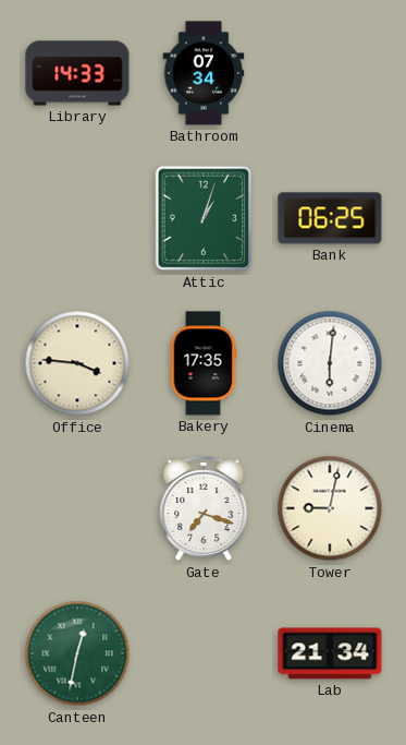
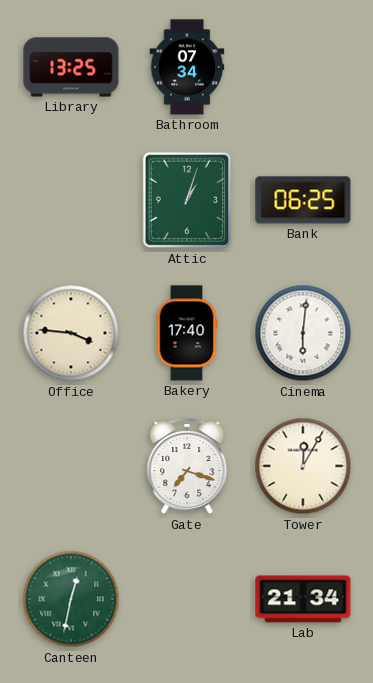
Library: 14:33 -> 13:25 (71, 67)
Bakery: 17:35 -> 17:40 (187, 333)
Tower: 9:02 -> 12:05 (303, 466)
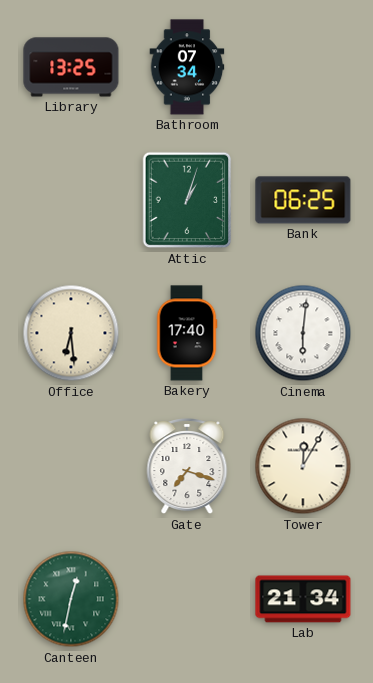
Office: 3:46 -> 6:29 (71, 333)
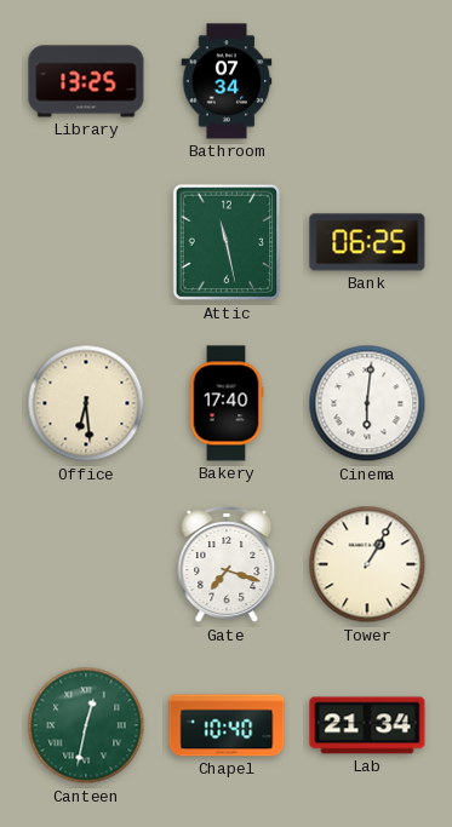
Attic: 1:03 -> 11:28 (227, 242)
Tower: 12:05 -> 1:05 (367, 564)
Chapel: none -> 10:40 (227, 725)
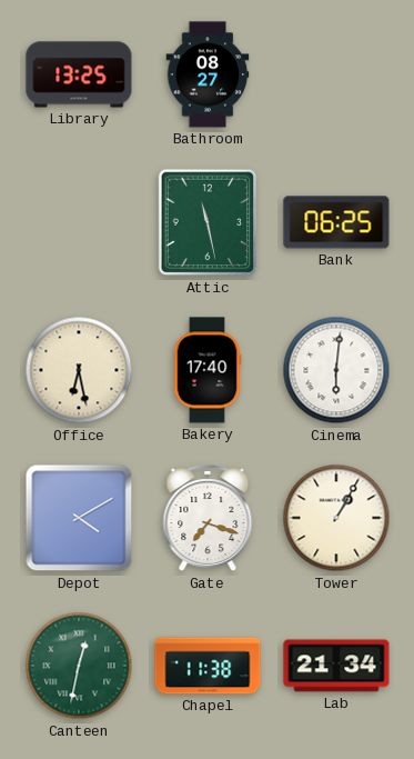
Bathroom: 07:34 -> 08:27 (208, 74)
Office: 6:29 -> 6:28 (79, 370)
Depot: none -> 4:10 (79, 518)
Chapel: 10:40 -> 11:38 (208, 666)
